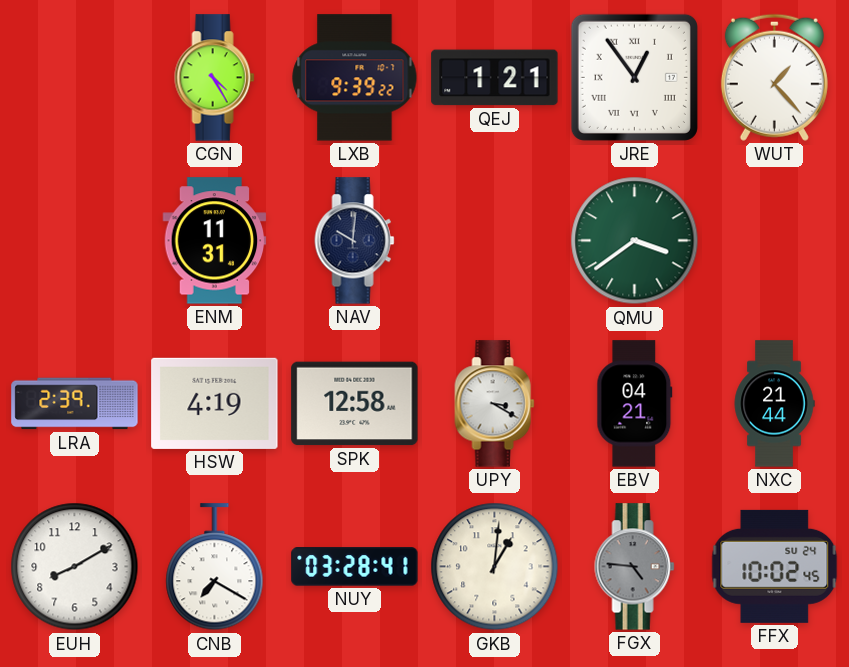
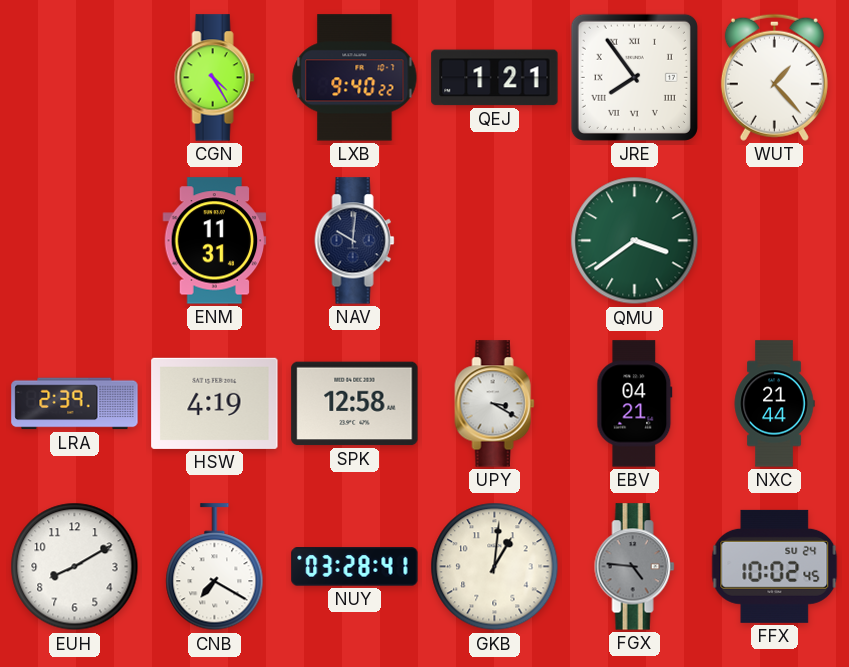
LXB: 9:39 -> 9:40 (355, 78)
JRE: 12:54 -> 7:54 (634, 77)
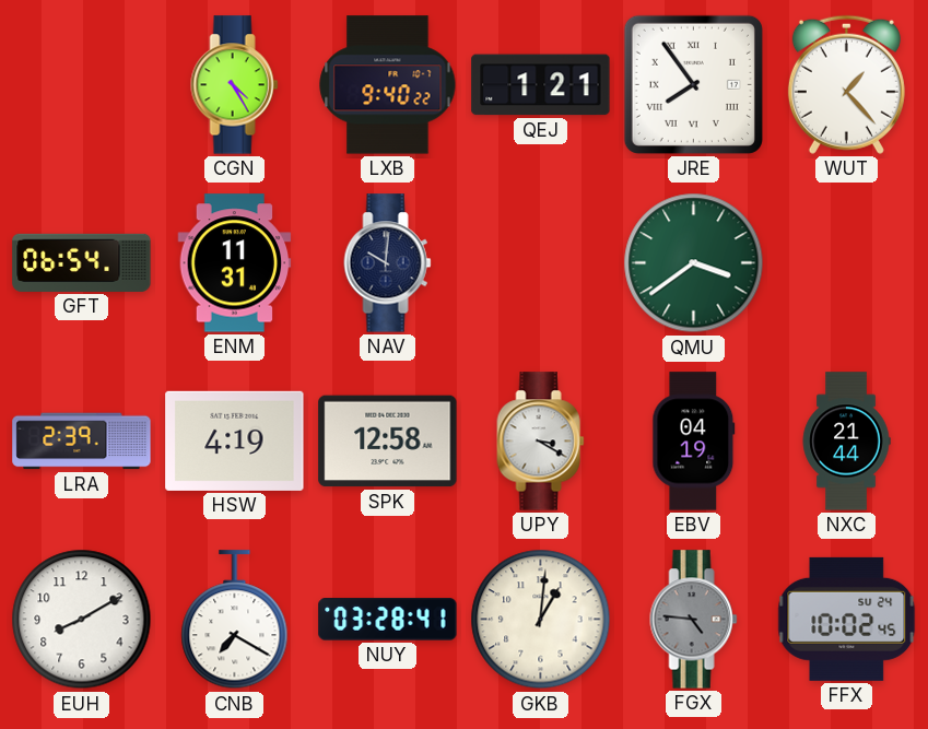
GFT: none -> 06:54 (82, 262)
EBV: 04:21 -> 04:19 (694, 442)
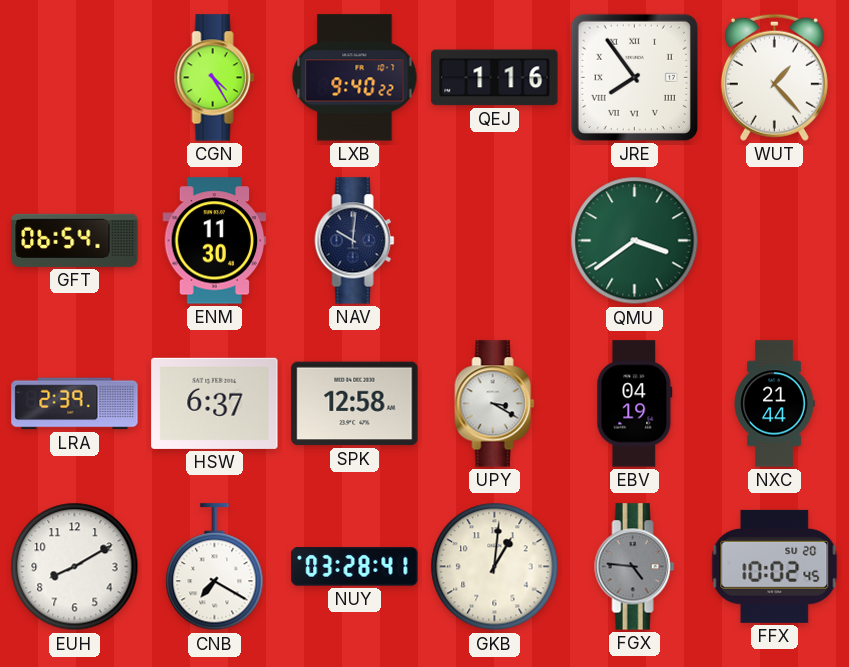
QEJ: 1:21 -> 1:16 (495, 78)
ENM: 11:31 -> 11:30 (215, 241)
HSW: 4:19 -> 6:37 (215, 403)
FFX date: SU 24 -> SU 20 (775, 566)
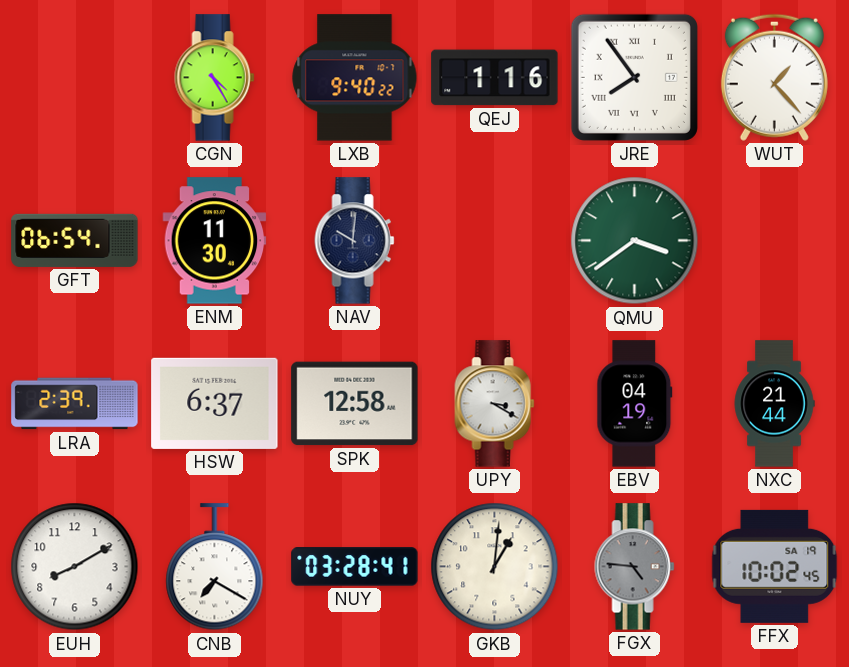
FFX date: SU 20 -> SA 19 (775, 566)
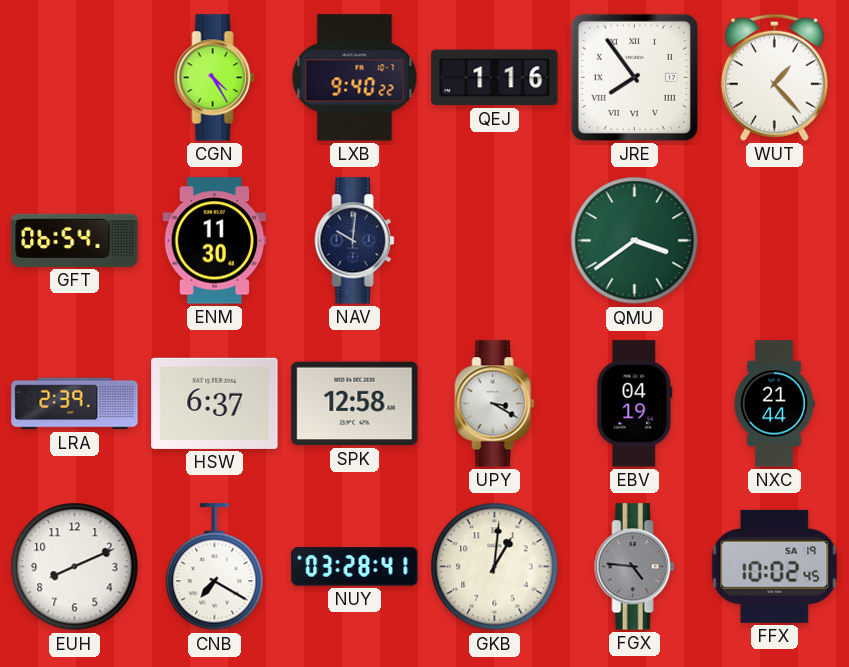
EUH: 8:10 -> 8:11 (75, 567)
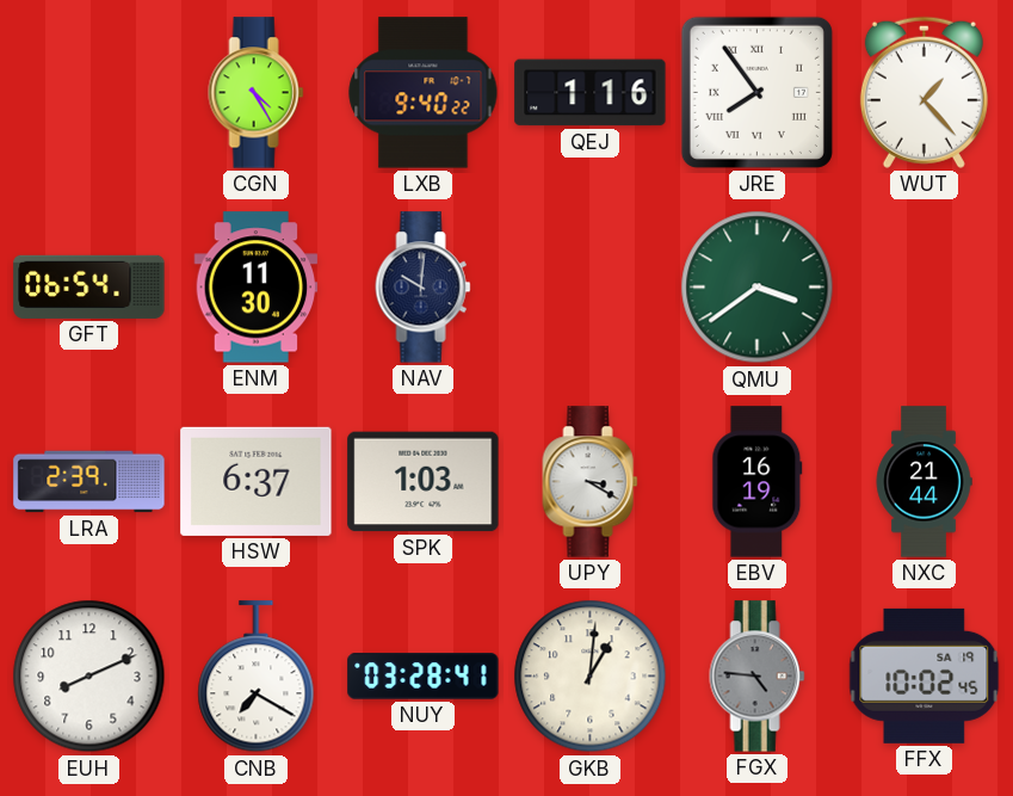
SPK: 12:58 -> 1:03 (424, 482)
EBV: 04:19 -> 16:19 (758, 482)
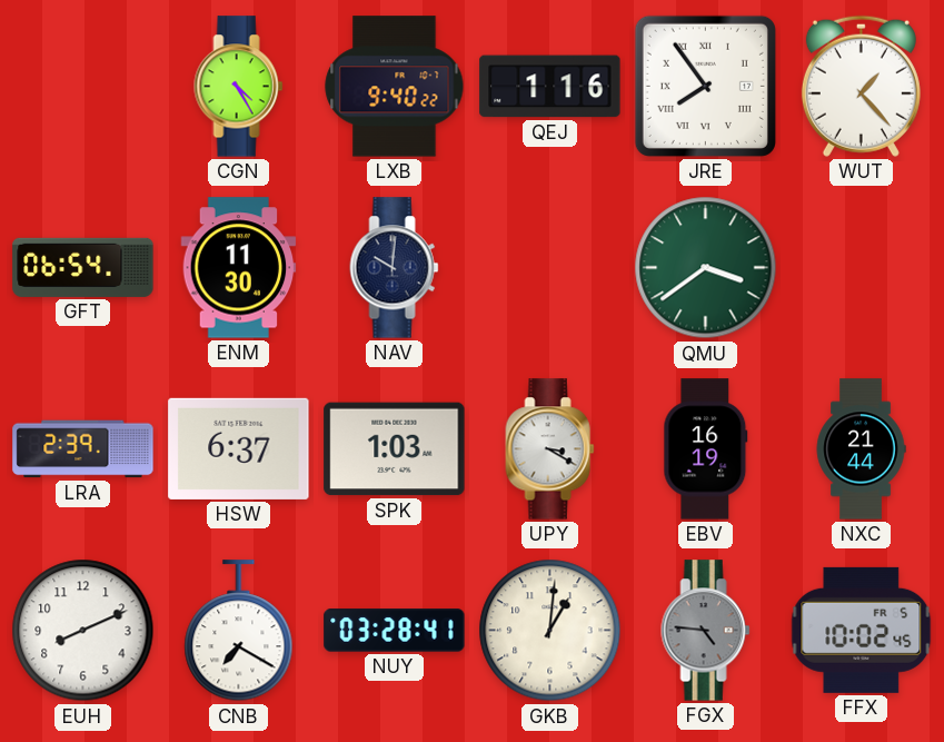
FFX date: SA 19 -> FR 5 (862, 630)
